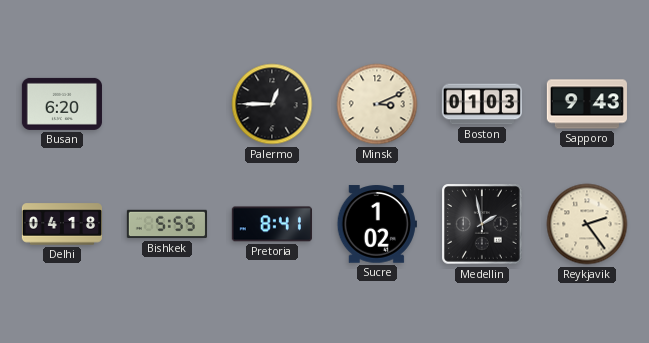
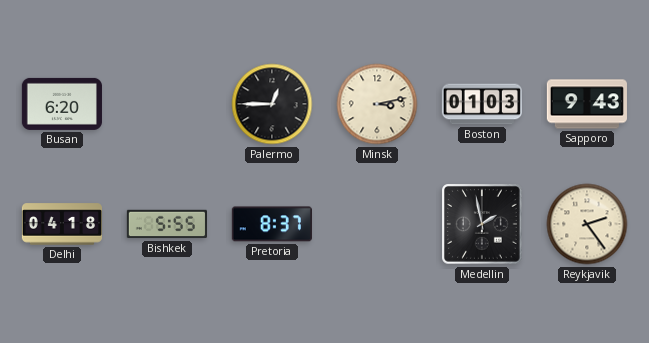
Minsk: 3:11 -> 3:13 (377, 104)
Pretoria: 8:41 -> 8:37 (272, 224)
Sucre: 1:02 -> none (377, 224)
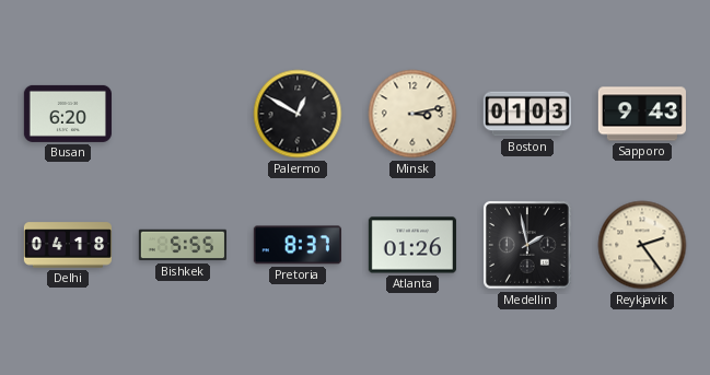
Palermo: 12:45 -> 12:50 (298, 114)
Atlanta: none -> 01:26 (412, 245)
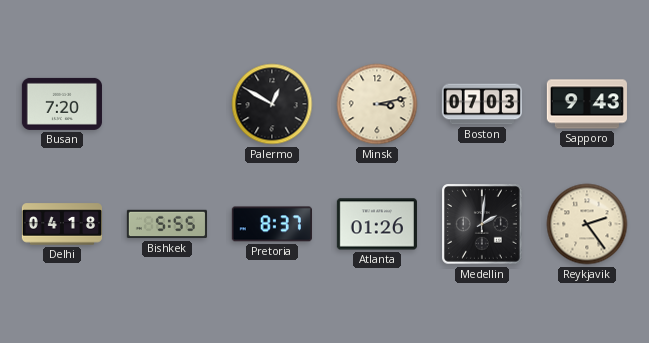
Busan: 6:20 -> 7:20 (62, 104)
Boston: 01:03 -> 07:03 (482, 104)
Medellin: 1:58 -> 2:01 (483, 225)
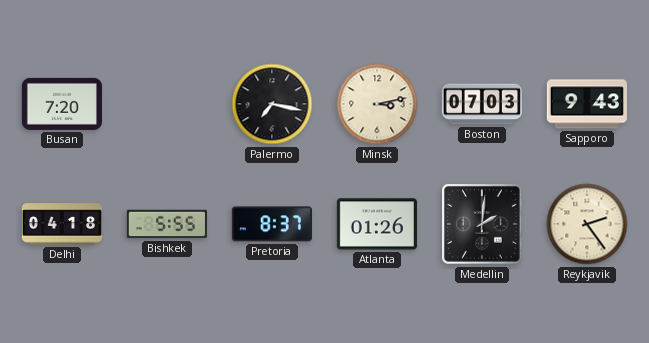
Palermo: 12:50 -> 7:17 (272, 104)
